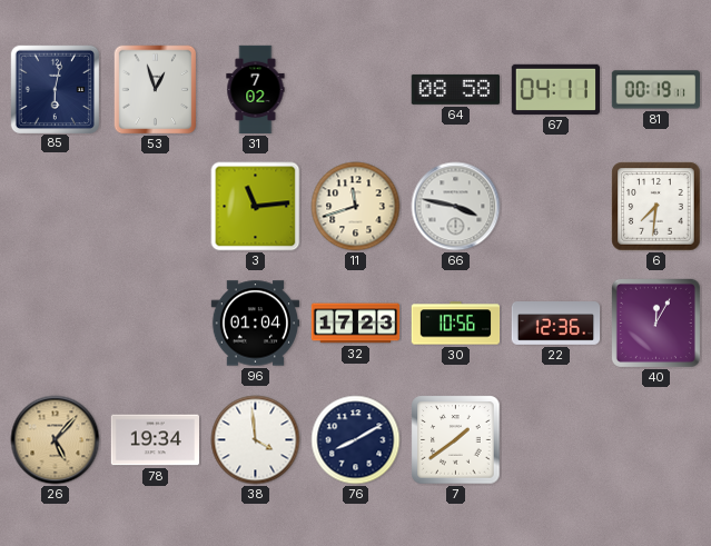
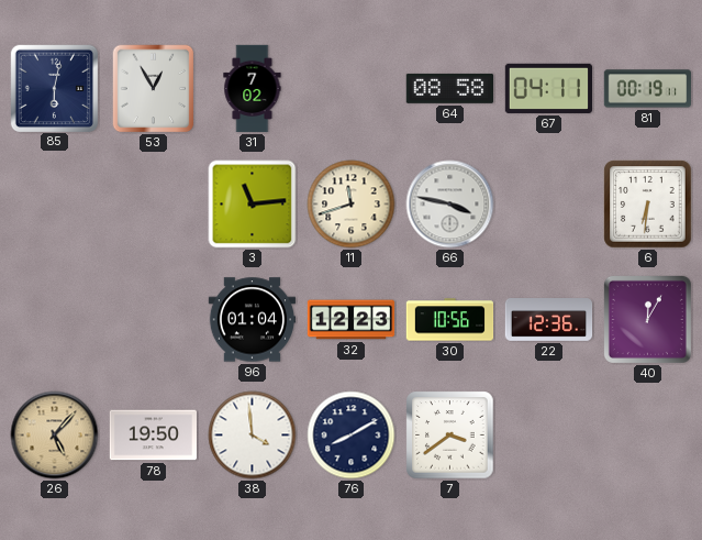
53: 12:57 -> 12:55 (154, 89)
6: 7:31 -> 6:31 (648, 205)
32: 17:23 -> 12:23 (352, 320)
78: 19:34 -> 19:50 (154, 436)
7: 1:39 -> 3:39 (450, 436)
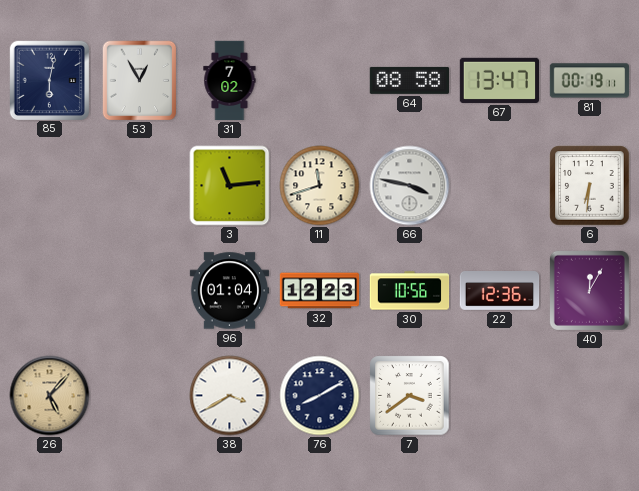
67: 04:11 -> 13:47 (499, 80)
78: 19:50 -> none (154, 436)
38: 3:59 -> 3:40 (230, 396)
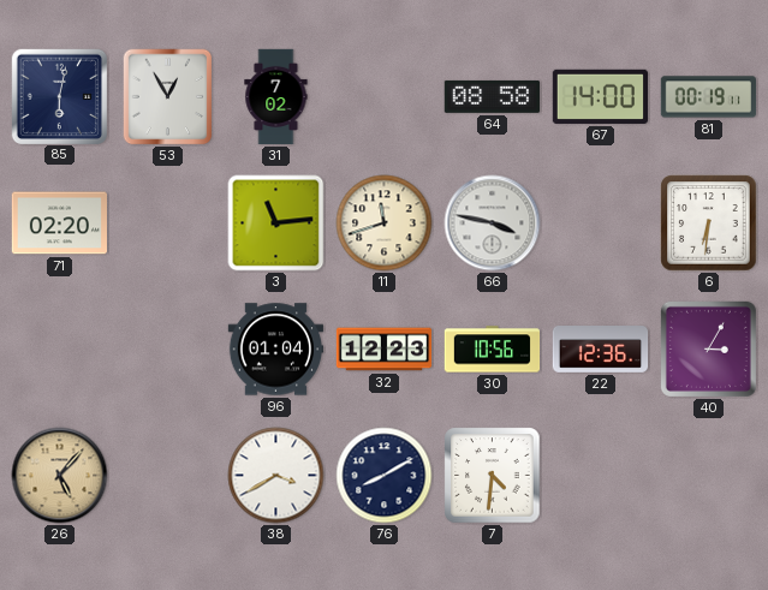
67: 13:47 -> 14:00 (600, 96)
71: none -> 02:20 (59, 224)
40: 12:05 -> 3:05 (708, 348)
7: 3:39 -> 4:31 (493, 476)
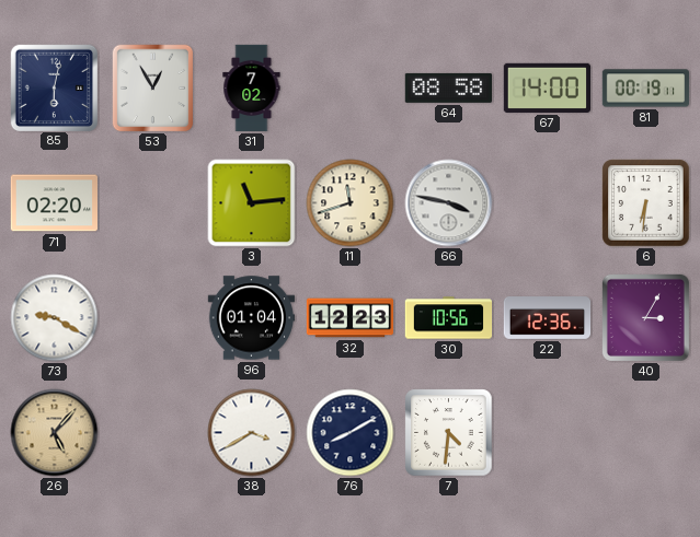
73: none -> 9:20 (55, 318)
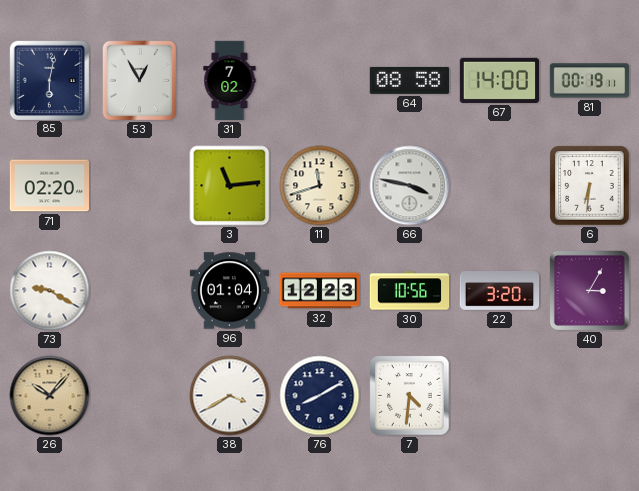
22: 12:36 -> 3:20 (500, 291)
26: 5:07 -> 10:07 (50, 396)
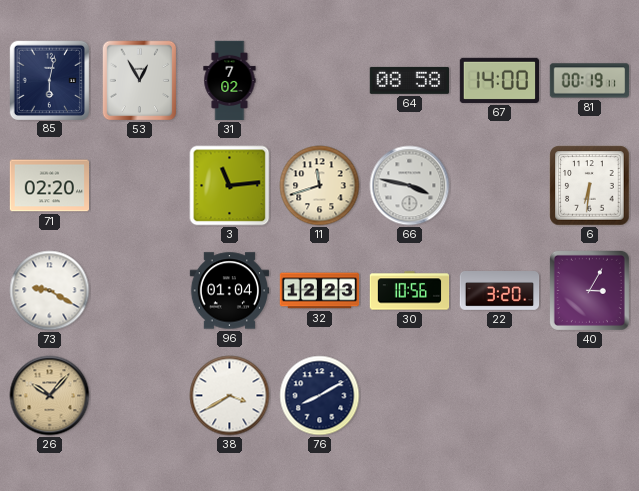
7: 4:31 -> none (410, 396)
